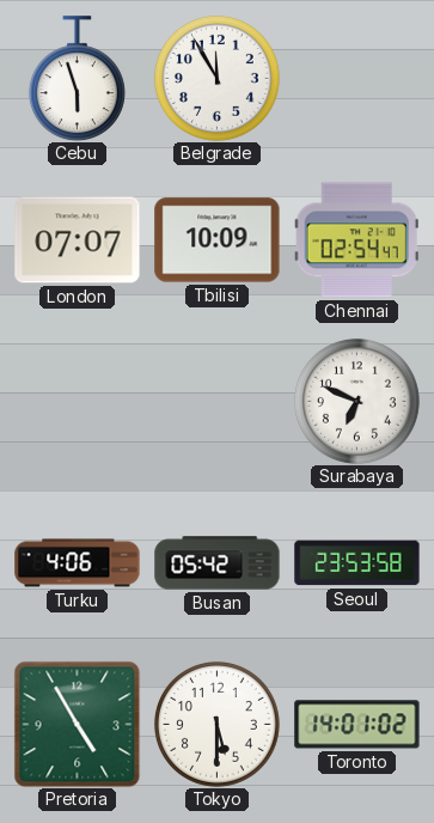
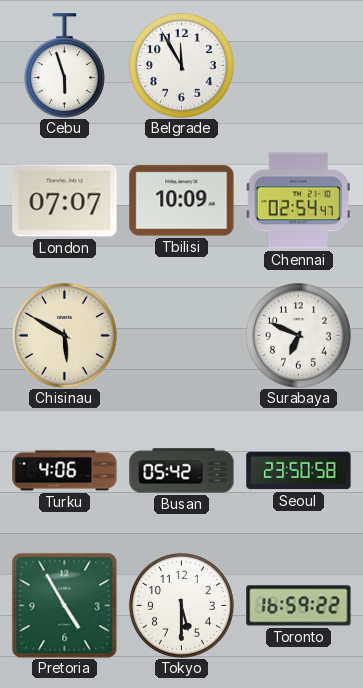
Chisinau: none -> 5:50 (64, 335)
Seoul: 23:53 -> 23:50 (299, 471)
Toronto: 14:01 -> 16:59 (299, 606)
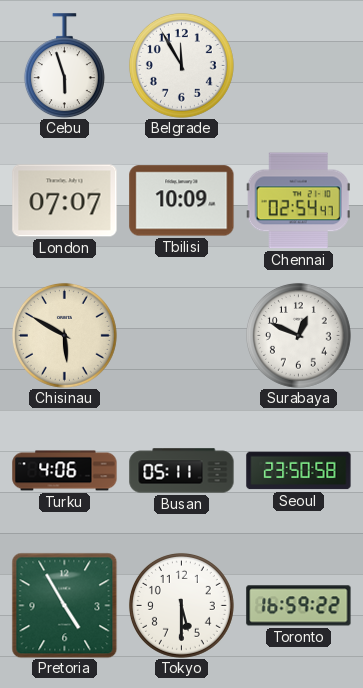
Surabaya: 6:49 -> 12:49 (298, 335)
Busan: 05:42 -> 05:11 (182, 471)
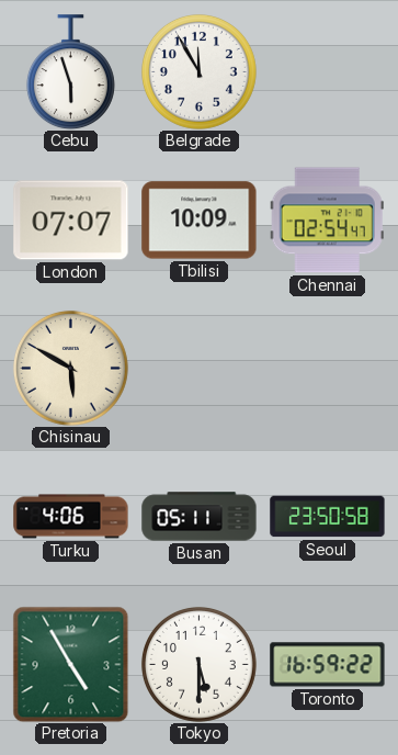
Surabaya: 12:49 -> none (298, 335)
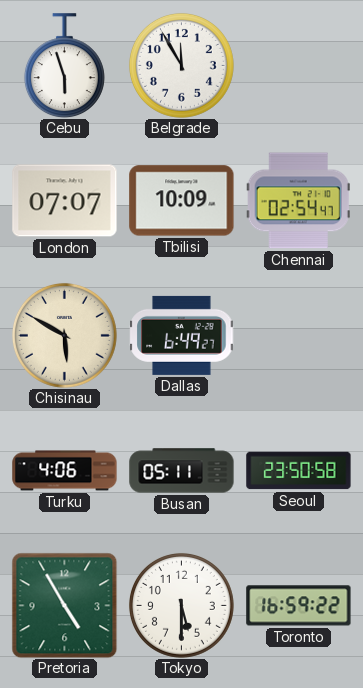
Dallas: none -> 6:49 (182, 335)
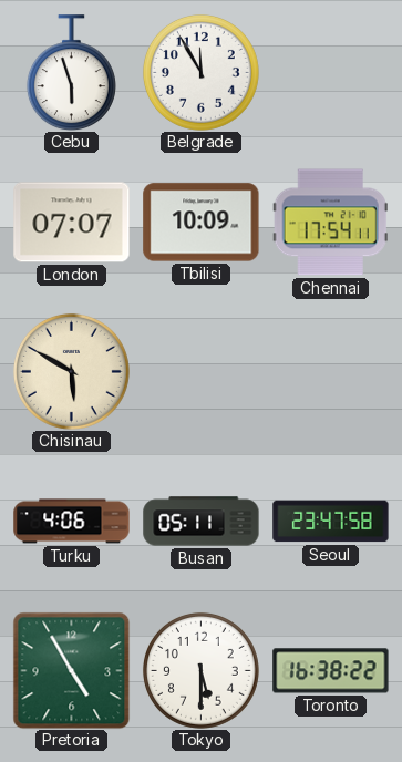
Chennai: 02:54 -> 17:54 (330, 223)
Dallas: 6:49 -> none (182, 335)
Seoul: 23:50 -> 23:47 (331, 522)
Toronto: 16:59 -> 16:38 (331, 671)
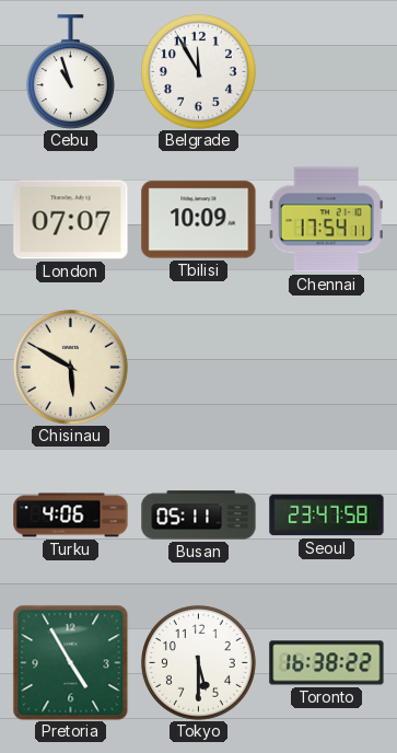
Cebu: 5:57 -> 10:57 (70, 72)
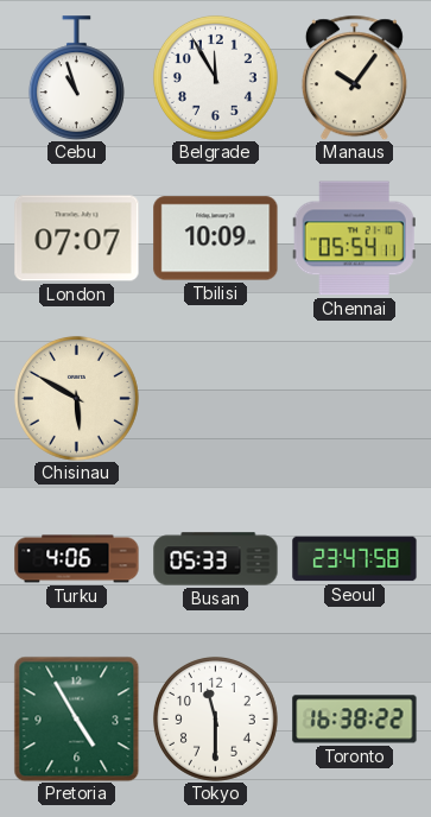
Manaus: none -> 10:06 (354, 77)
Chennai: 17:54 -> 05:54 (354, 239)
Busan: 05:11 -> 05:33 (216, 559)
Tokyo: 5:30 -> 11:30 (215, 718)
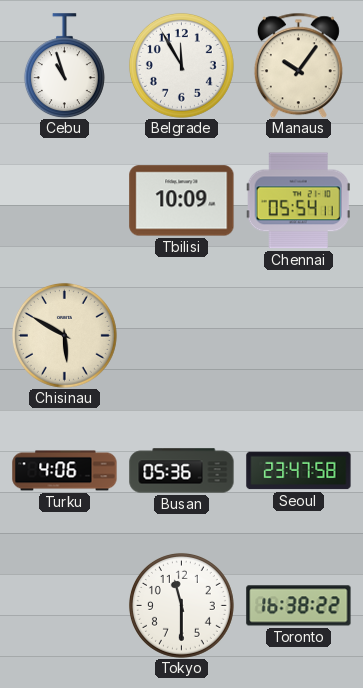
London: 07:07 -> none (77, 239)
Busan: 05:33 -> 05:36 (182, 471)
Pretoria: 4:55 -> none (76, 718)
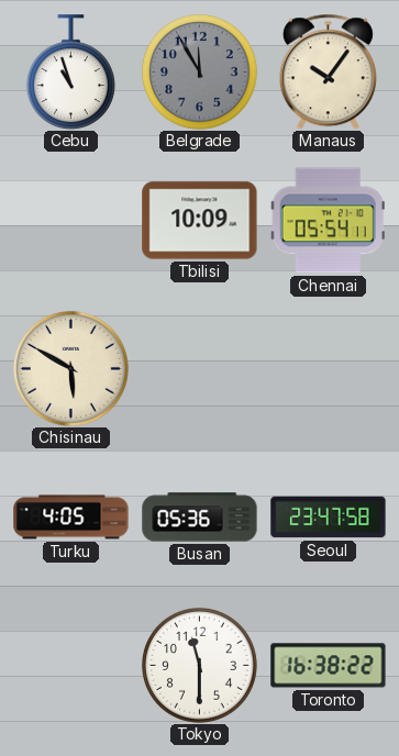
Belgrade dial: white -> grey (199, 71)
Turku: 4:06 -> 4:05 (71, 518)
